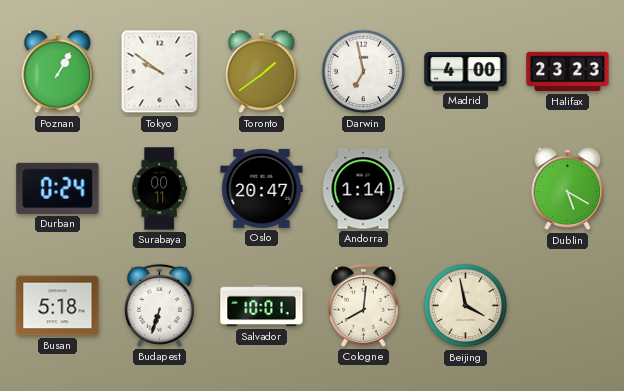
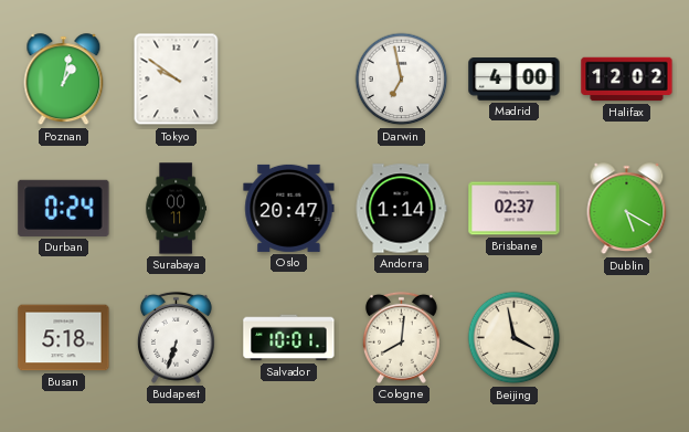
Poznan: 1:05 -> 1:02 (64, 80)
Toronto: 1:39 -> none (262, 72)
Halifax: 23:23 -> 12:02 (627, 80)
Brisbane: none -> 02:37 (515, 209)
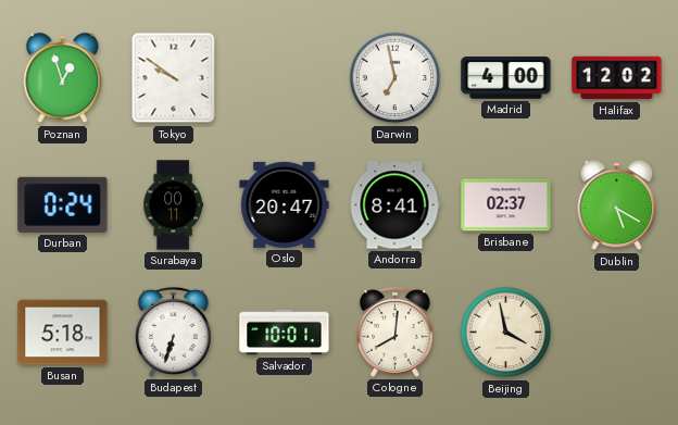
Poznan: 1:02 -> 12:57 (63, 78)
Andorra: 1:14 -> 8:41 (394, 205)
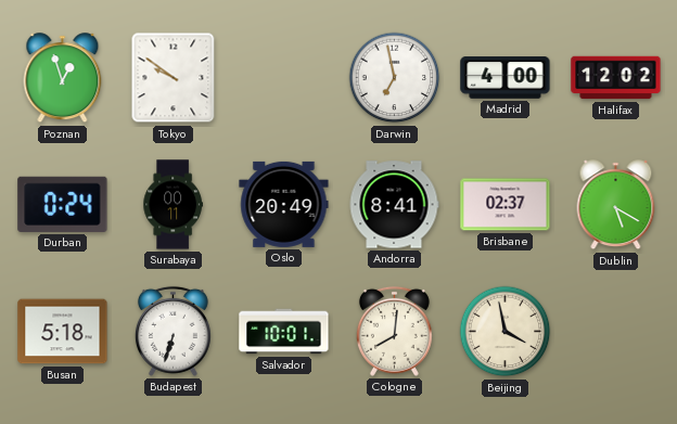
Oslo: 20:47 -> 20:49 (284, 204)
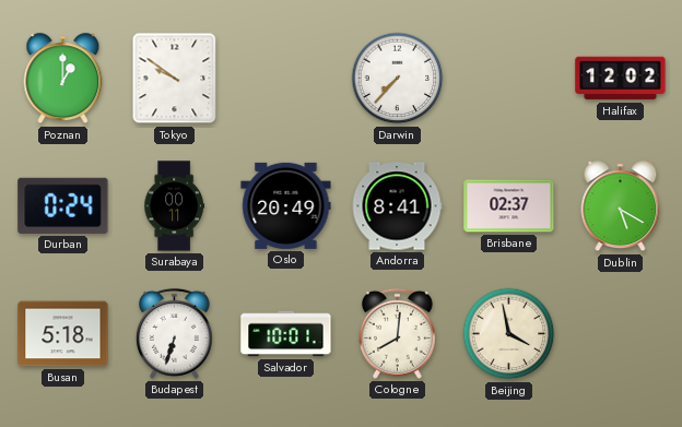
Poznan: 12:57 -> 1:00 (63, 79)
Darwin: 6:58 -> 7:37 (398, 79)
Madrid: 4:00 -> none (506, 78)
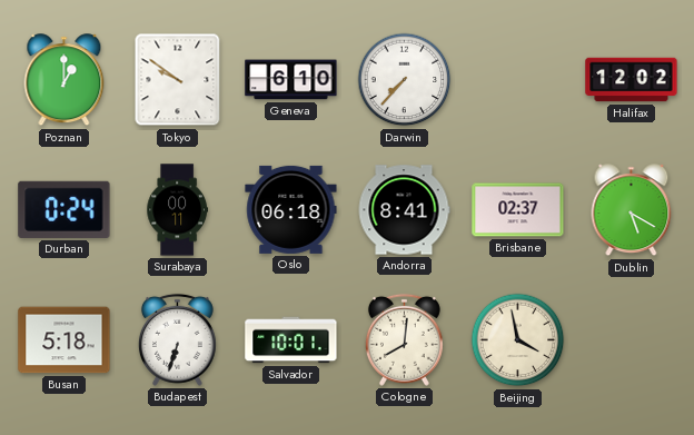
Geneva: none -> 6:10 (291, 80)
Oslo: 20:49 -> 06:18 (291, 209)
